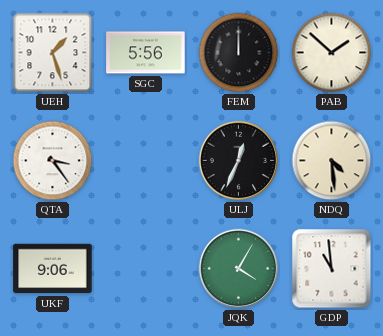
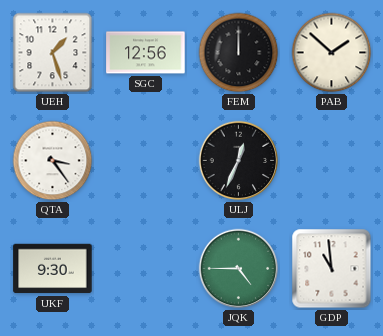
SGC: 5:56 -> 12:56 (146, 53)
NDQ: 4:29 -> none (332, 161)
UKF: 9:06 -> 9:30 (53, 269)
JQK: 4:05 -> 4:45 (239, 269)
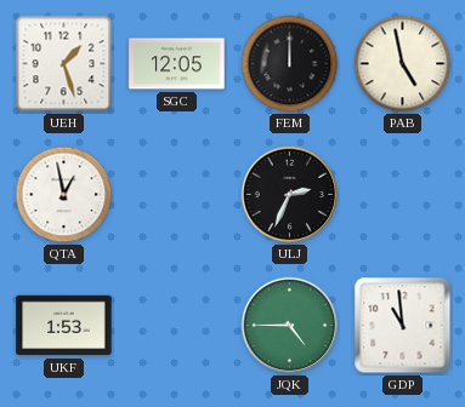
SGC: 12:56 -> 12:05 (177, 64)
PAB: 1:52 -> 4:58 (403, 64)
QTA: 3:24 -> 12:58 (64, 195)
ULJ: 12:34 -> 2:34 (290, 195)
UKF: 9:30 -> 1:53 (64, 326)
